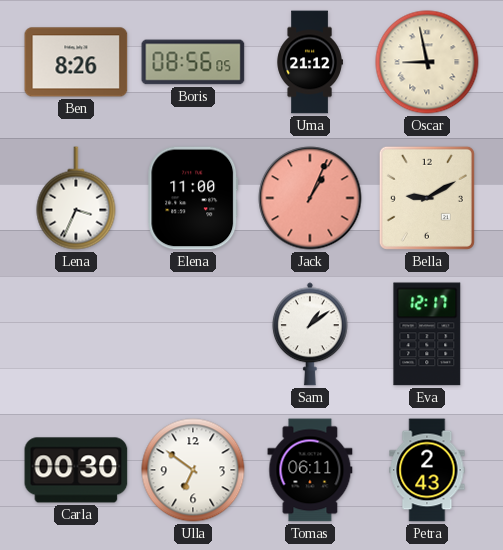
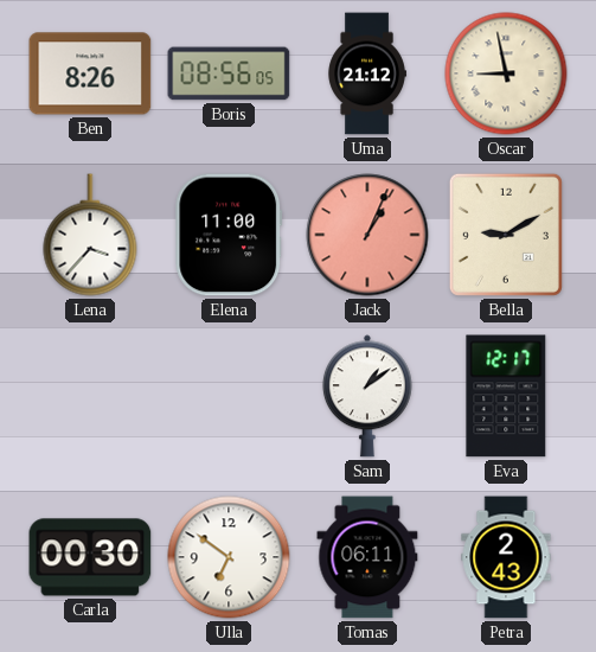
Lena: 3:34 -> 3:37 (90, 235)
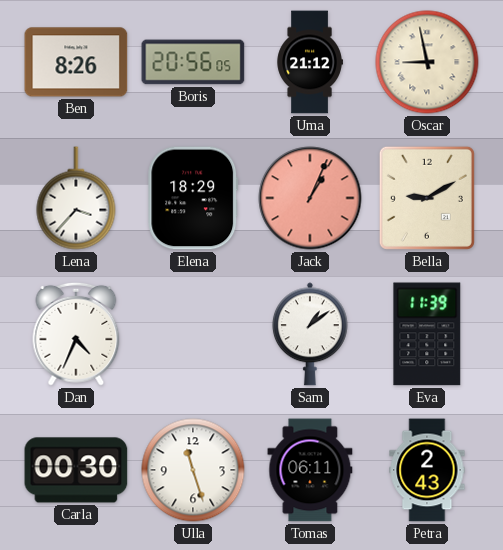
Boris: 08:56 -> 20:56 (193, 62)
Elena: 11:00 -> 18:29 (193, 198)
Dan: none -> 4:34 (76, 334)
Eva: 12:17 -> 11:39 (427, 334)
Ulla: 6:51 -> 11:27 (193, 470)
